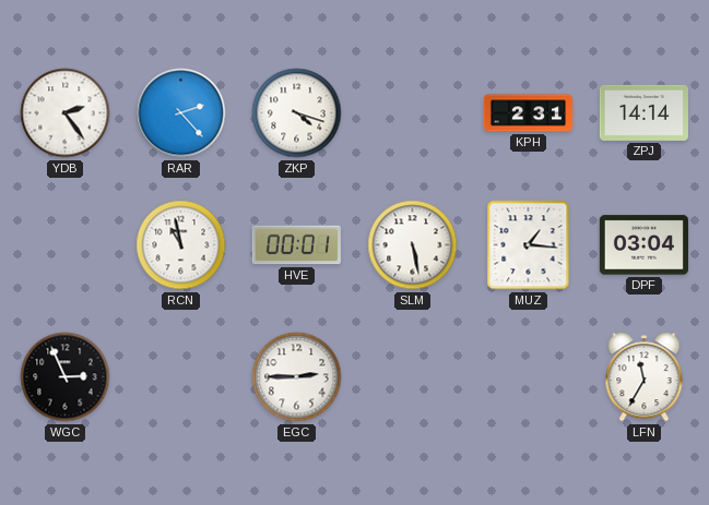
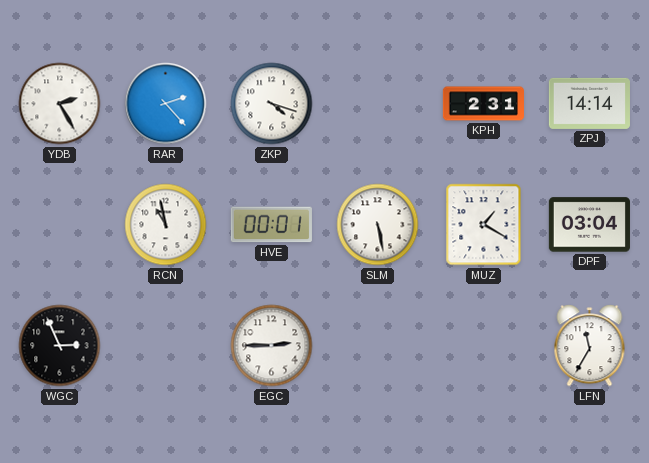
YDB: 2:24 -> 2:25 (60, 104)
MUZ: 1:16 -> 1:20 (484, 225)
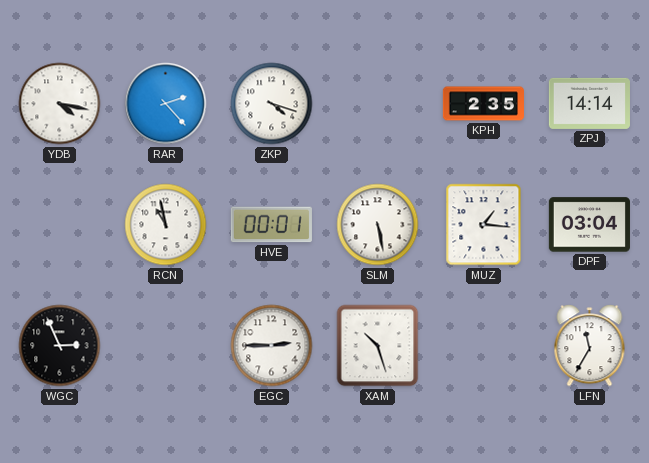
YDB: 2:25 -> 4:17 (60, 104)
KPH: 2:31 -> 2:35 (483, 104)
MUZ: 1:20 -> 1:16 (484, 225)
XAM: none -> 10:27 (378, 346)
